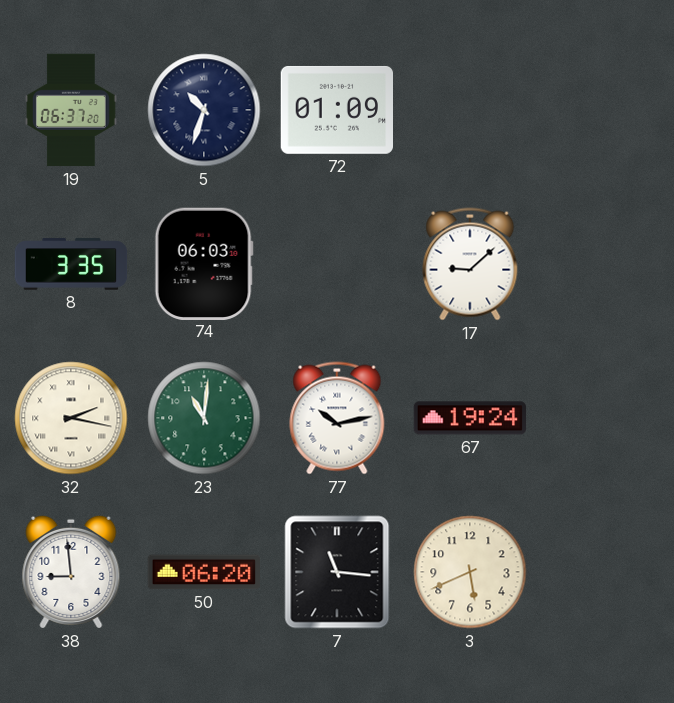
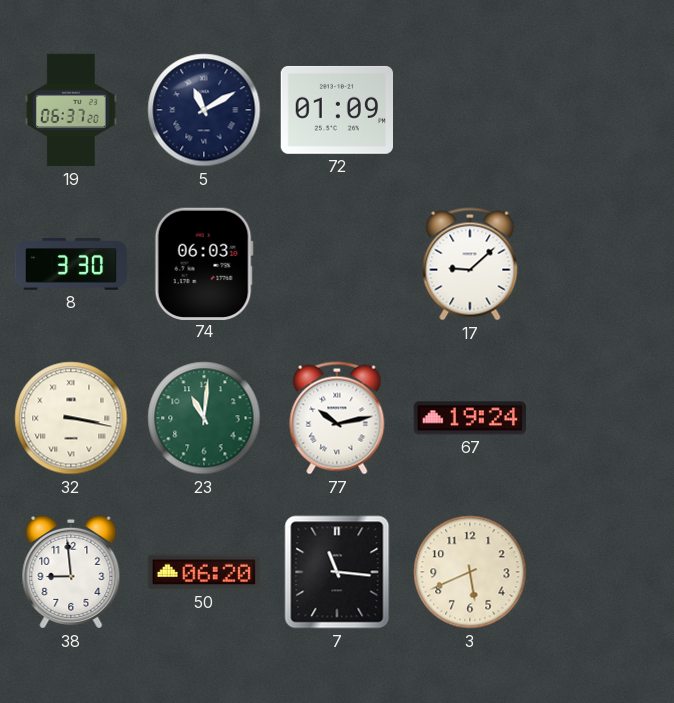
5: 10:33 -> 11:10 (204, 110)
8: 3:35 -> 3:30 (71, 264)
32: 2:17 -> 3:17 (71, 418)
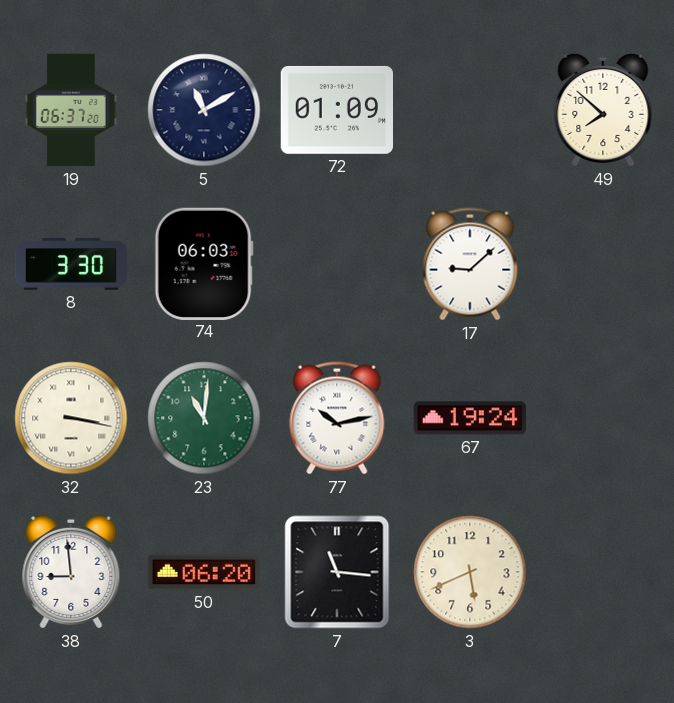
49: none -> 7:52 (603, 110)
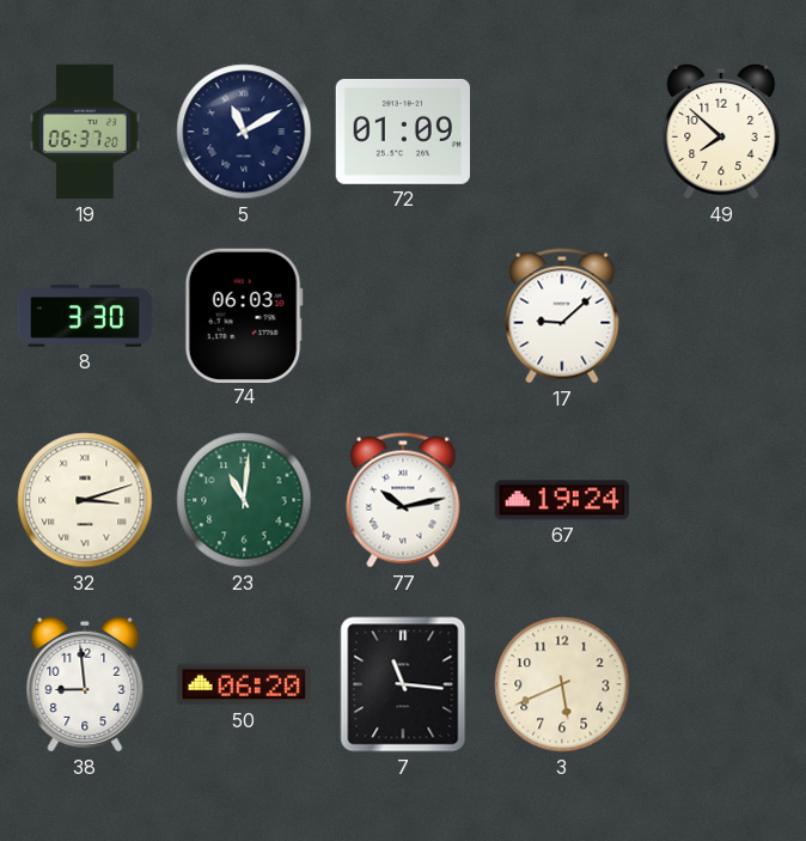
32: 3:17 -> 3:12 (85, 500)
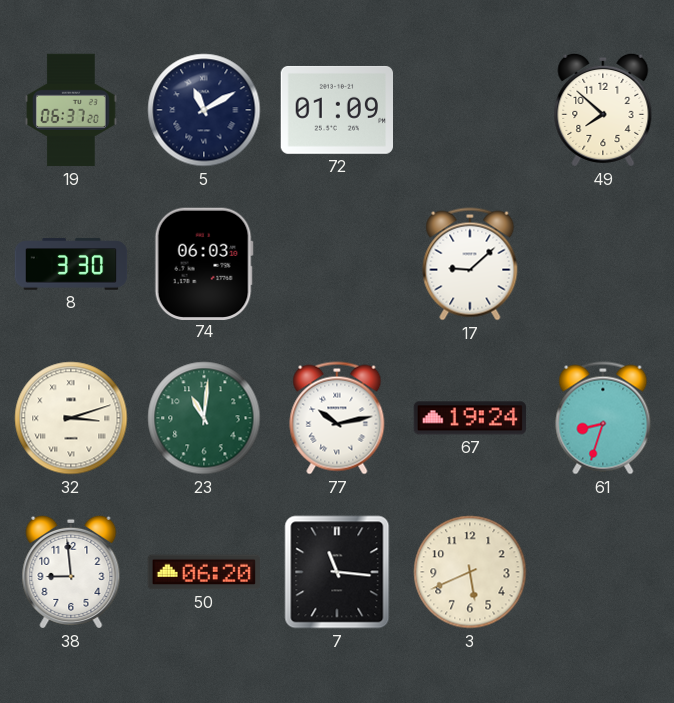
61: none -> 8:33 (603, 418)
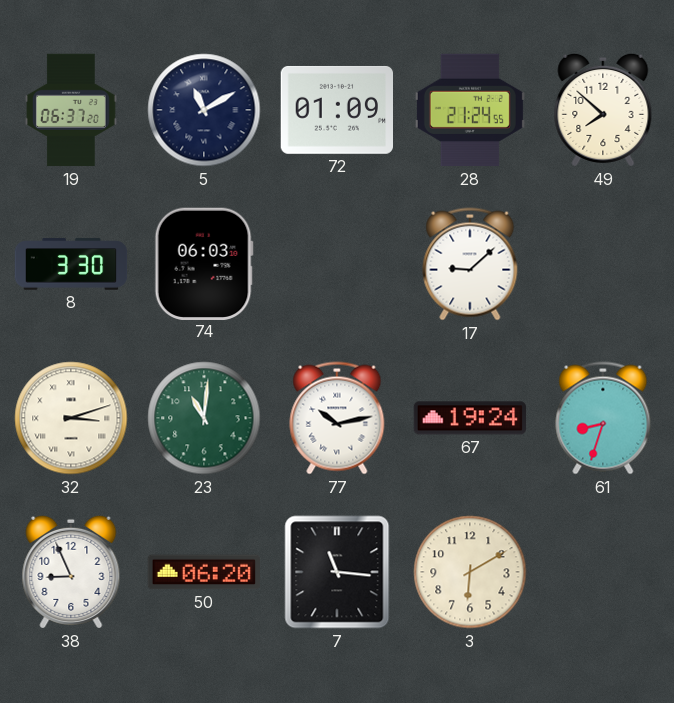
28: none -> 21:24 (470, 110)
38: 8:59 -> 8:56 (71, 572)
3: 5:41 -> 6:10 (470, 572)
